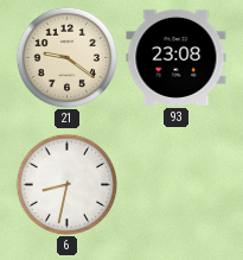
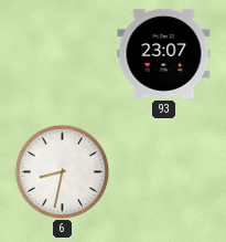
21: 9:21 -> none (66, 57)
93: 23:08 -> 23:07 (164, 53)
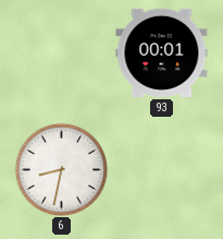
93: 23:07 -> 00:01 (162, 52)
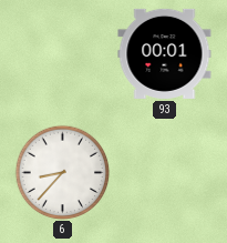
6: 8:32 -> 8:37 (62, 172)
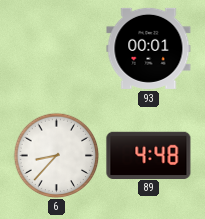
89: none -> 4:48 (149, 155)
